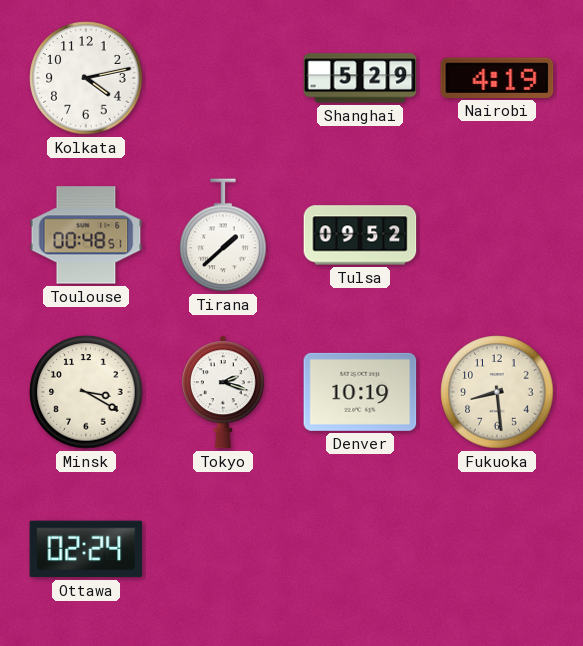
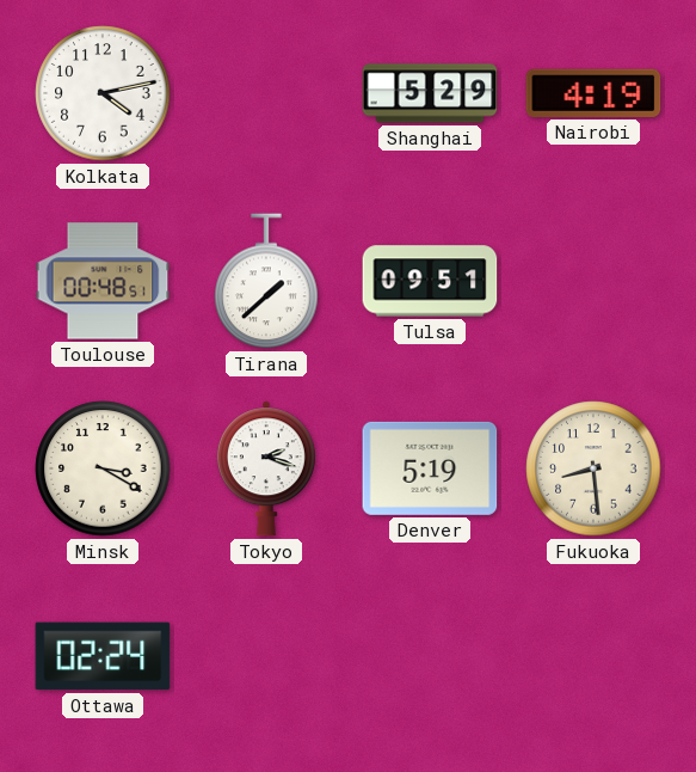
Tulsa: 09:52 -> 09:51 (430, 281)
Denver: 10:19 -> 5:19 (430, 468)
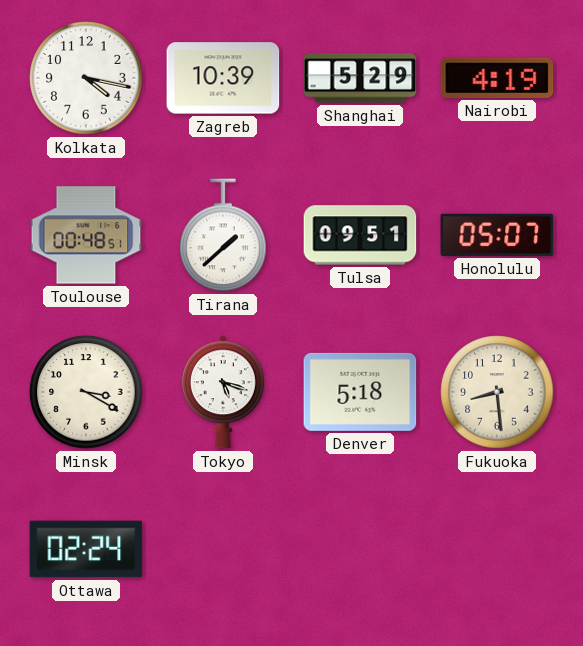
Kolkata: 4:13 -> 4:17 (86, 78)
Zagreb: none -> 10:39 (223, 78)
Honolulu: none -> 05:07 (497, 235)
Tokyo: 2:18 -> 5:18 (223, 392)
Denver: 5:19 -> 5:18 (360, 392)
